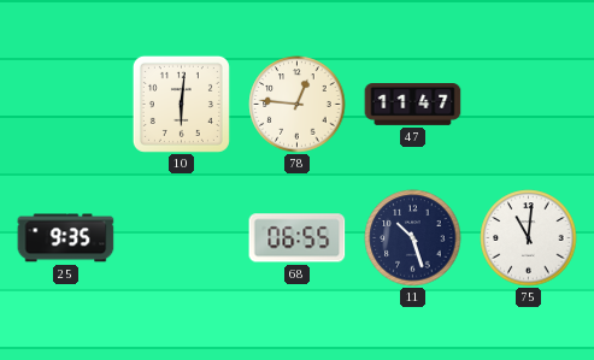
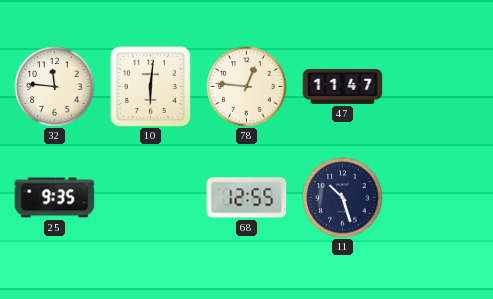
32: none -> 11:46 (55, 87)
68: 06:55 -> 12:55 (247, 198)
75: 11:01 -> none (529, 238)
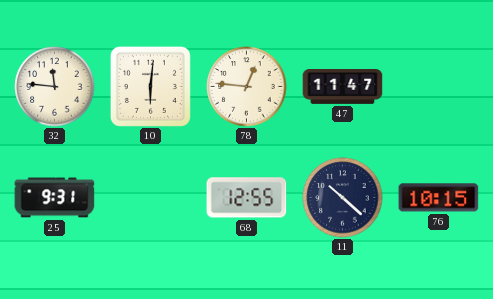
25: 9:35 -> 9:31 (55, 198)
11: 10:27 -> 10:22 (343, 198)
76: none -> 10:15 (439, 198)
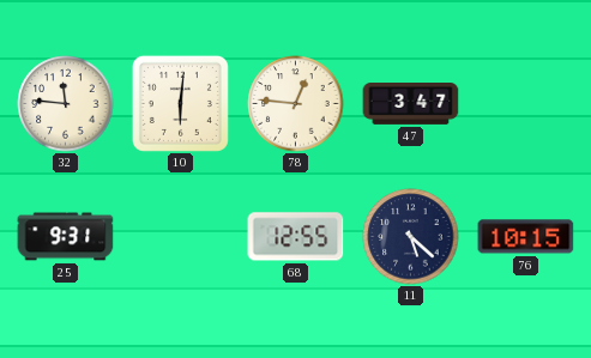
47: 11:47 -> 3:47 (411, 104)
11: 10:22 -> 5:22 (411, 237)
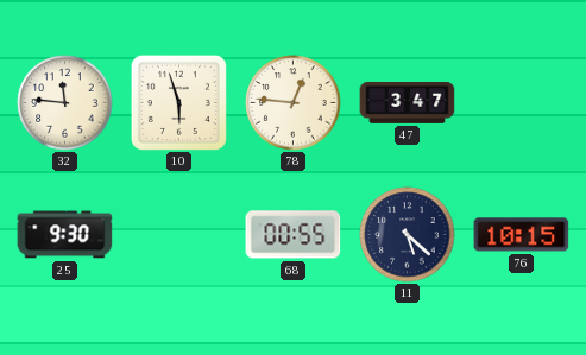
10: 6:01 -> 5:57 (178, 102)
25: 9:31 -> 9:30 (65, 235)
68: 12:55 -> 00:55 (294, 235)
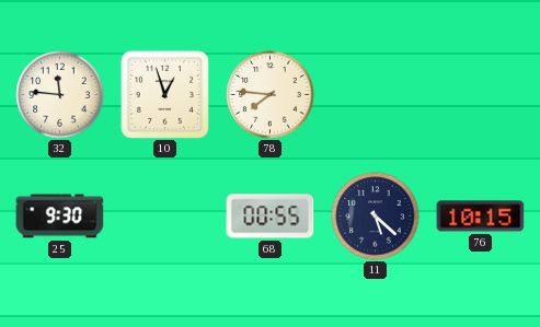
10: 5:57 -> 12:57 (164, 94)
78: 12:46 -> 7:46 (271, 95)
47: 3:47 -> none (408, 103)
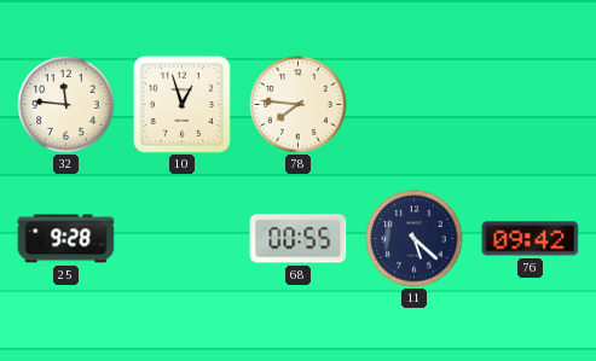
25: 9:30 -> 9:28 (66, 239)
76: 10:15 -> 09:42 (531, 239)
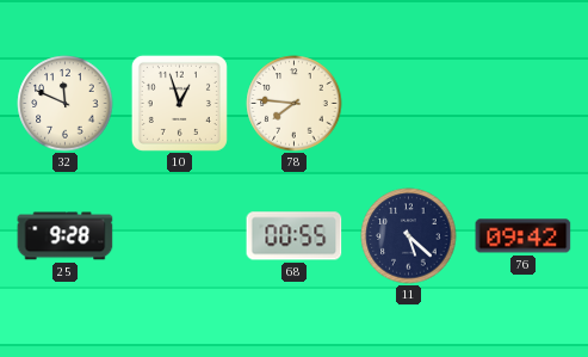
32: 11:46 -> 11:49 (66, 104)
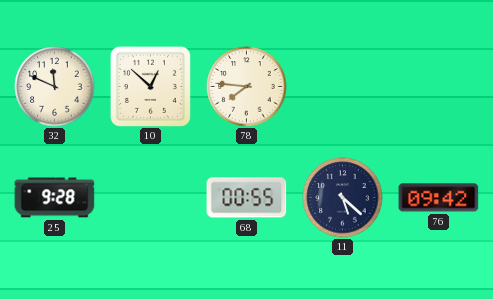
10: 12:57 -> 12:52 (150, 86)
